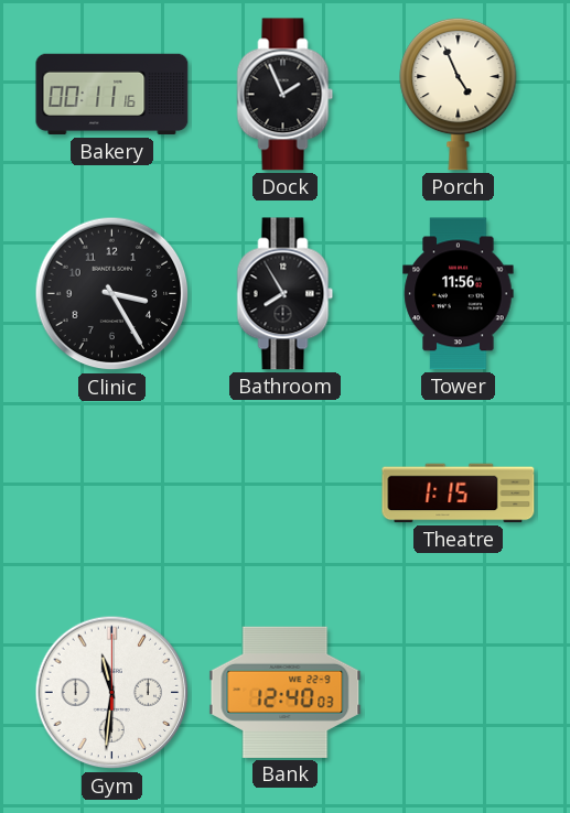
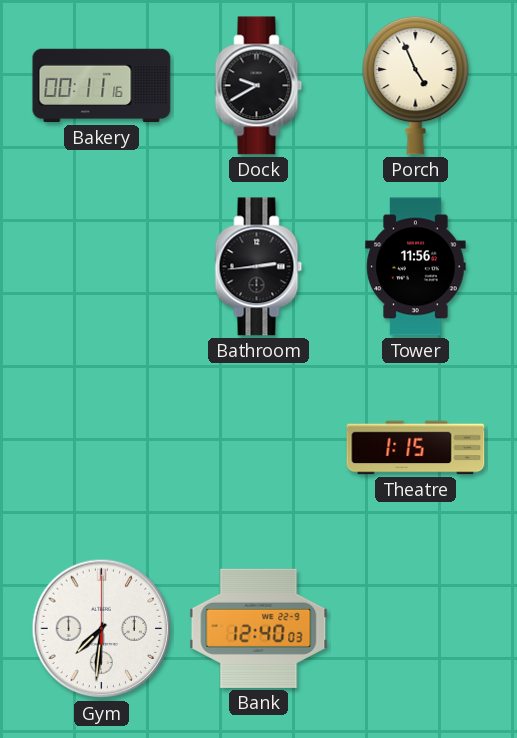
Dock: 1:56 -> 9:40 (259, 86)
Clinic: 3:25 -> none (112, 294)
Bathroom: 7:55 -> 2:44 (259, 267)
Gym: 11:31 -> 7:31 (102, 629)
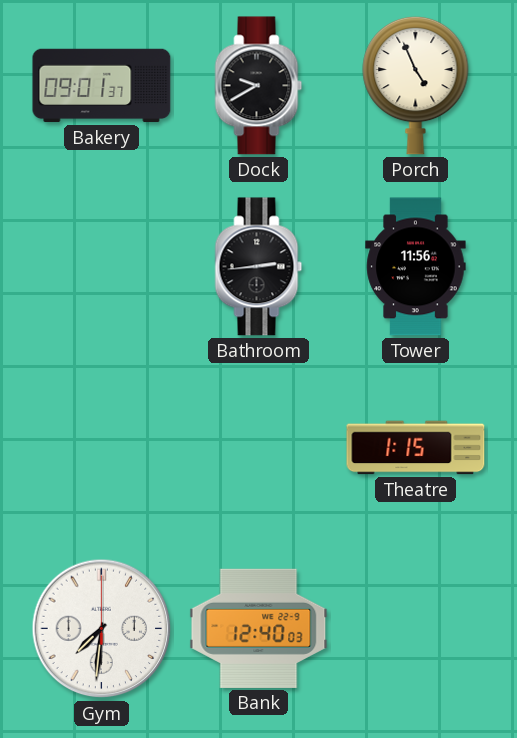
Bakery: 00:11 -> 09:01 (102, 86)
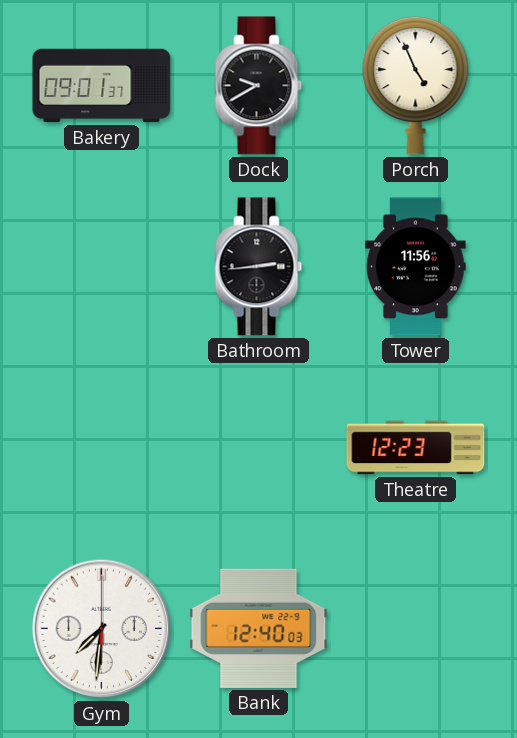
Theatre: 1:15 -> 12:23 (416, 448)
